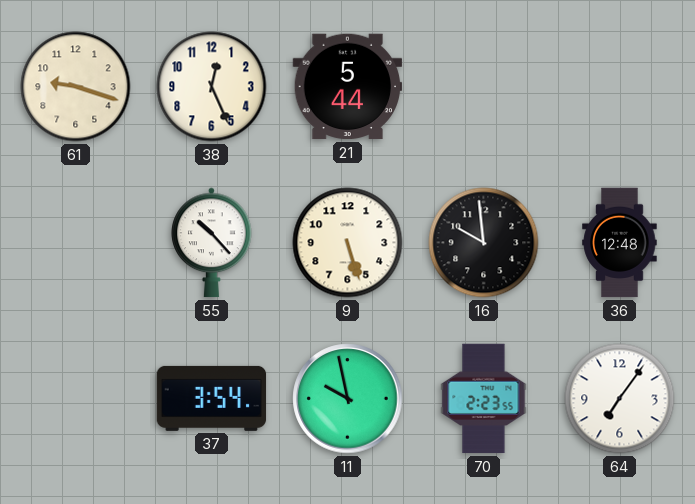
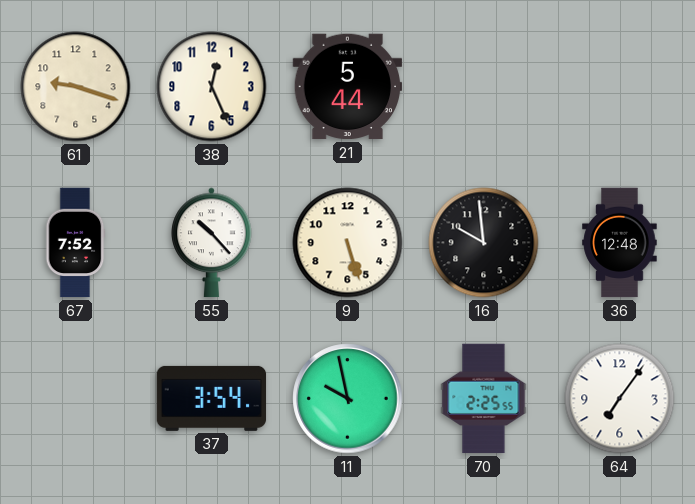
67: none -> 7:52 (75, 243)
70: 2:23 -> 2:25 (484, 399)
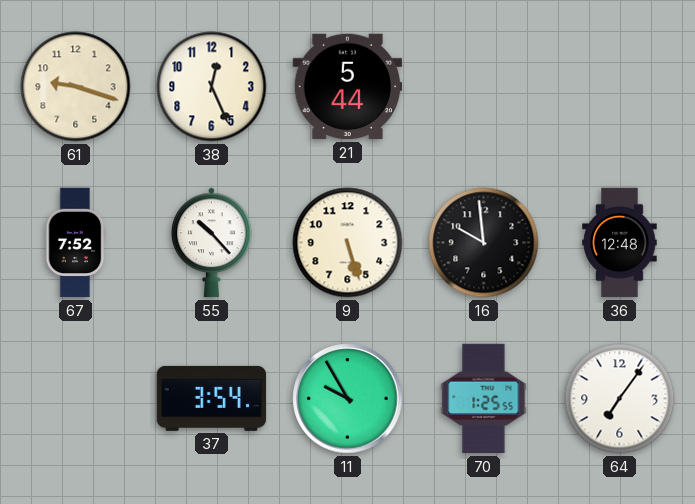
11: 9:58 -> 9:55 (348, 399)
70: 2:25 -> 1:25 (484, 399)
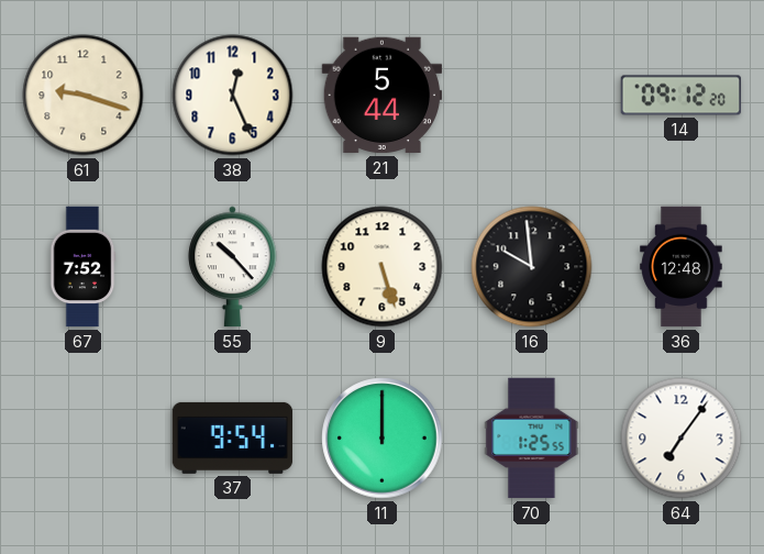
14: none -> 09:12 (682, 96)
37: 3:54 -> 9:54 (233, 437)
11: 9:55 -> 12:00 (383, 439)
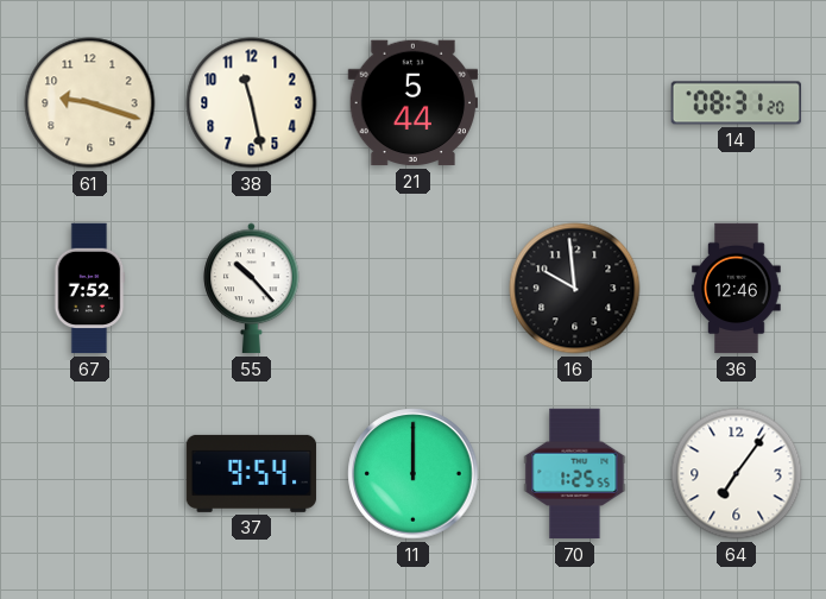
38: 12:26 -> 11:28 (252, 103)
14: 09:12 -> 08:31 (737, 103)
9: 5:27 -> none (383, 267)
36: 12:48 -> 12:46 (737, 289)
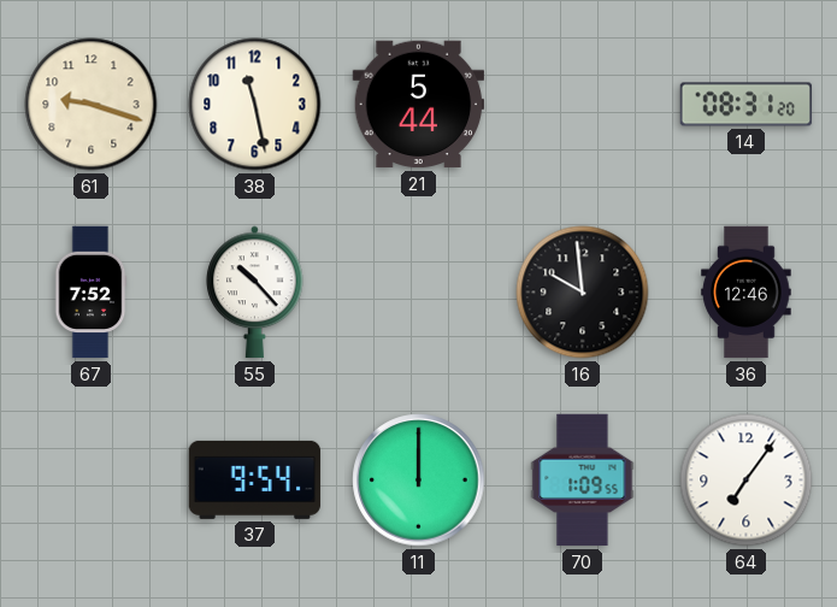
70: 1:25 -> 1:09 (583, 481)
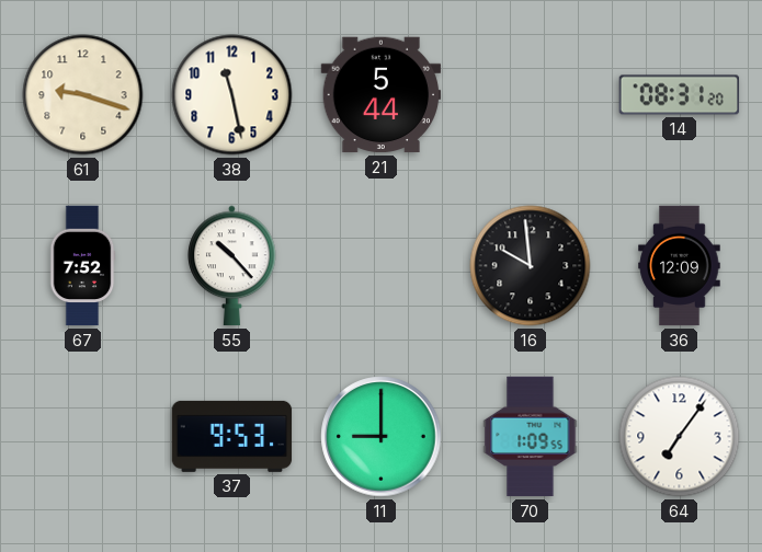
36: 12:46 -> 12:09 (680, 266)
37: 9:54 -> 9:53 (232, 436)
11: 12:00 -> 9:00 (382, 437)
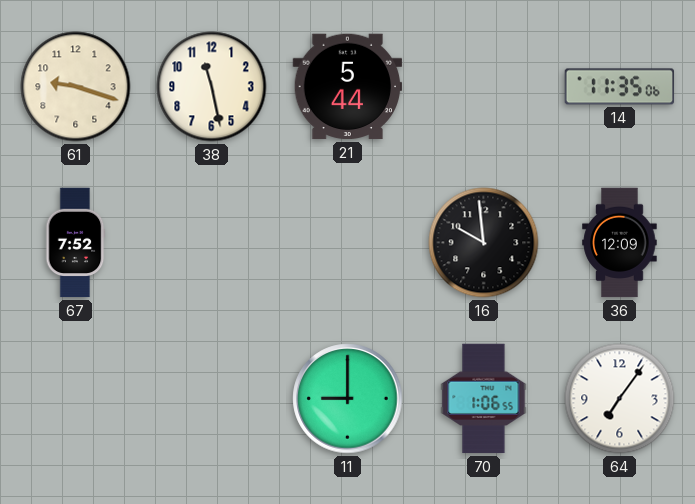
14: 08:31 -> 11:35 (620, 87)
55: 10:23 -> none (232, 266)
37: 9:53 -> none (232, 436)
70: 1:09 -> 1:06 (484, 399)
